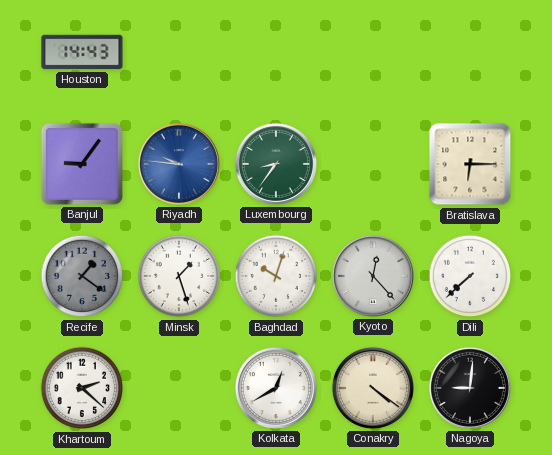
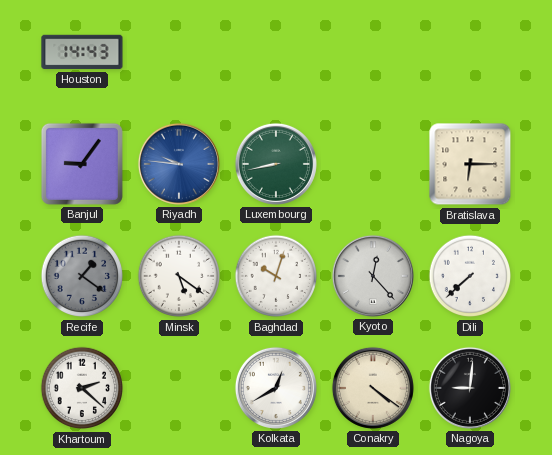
Luxembourg: 8:36 -> 8:43 (276, 164)
Minsk: 1:27 -> 5:21 (179, 276)
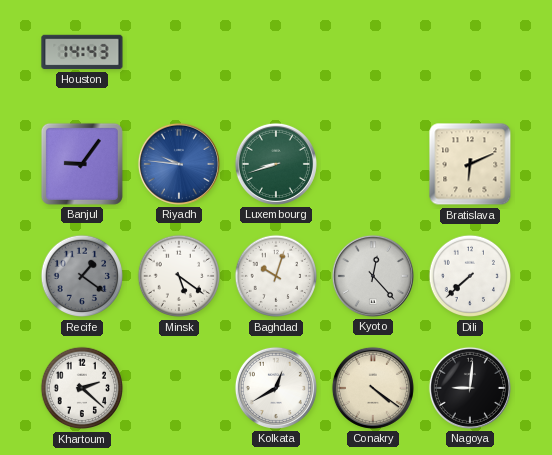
Luxembourg: 8:43 -> 8:42 (276, 164)
Bratislava: 6:15 -> 6:11 (470, 164)
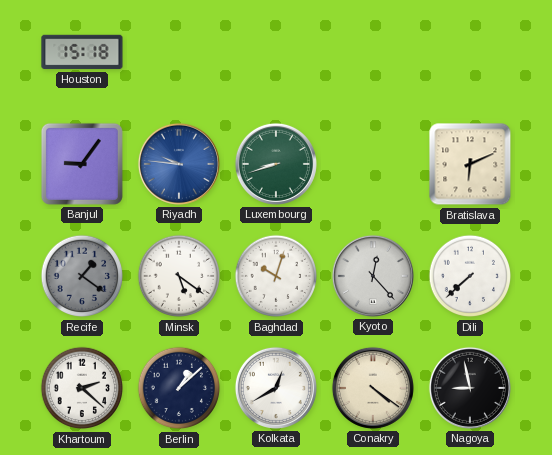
Houston: 14:43 -> 15:18 (82, 52)
Berlin: none -> 1:08 (179, 388)
Nagoya: 9:01 -> 8:58 (470, 388)
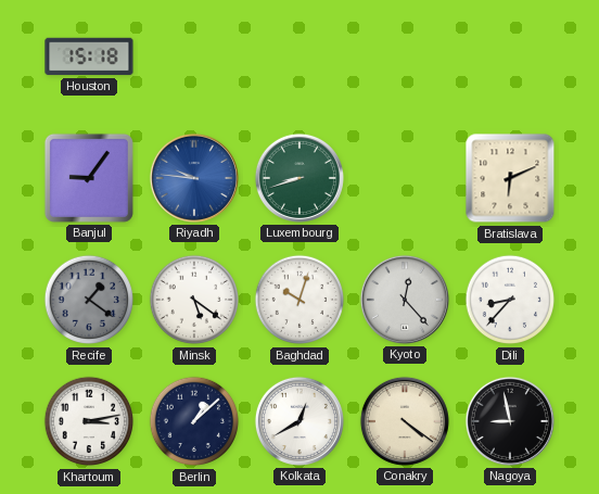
Dili: 7:38 -> 8:37 (510, 300)
Khartoum: 2:22 -> 3:13 (89, 421)
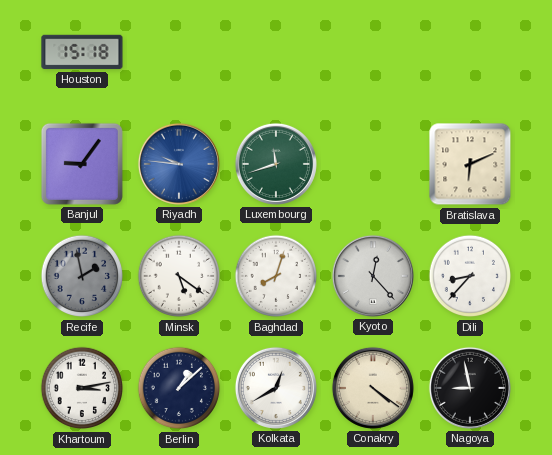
Luxembourg: 8:42 -> 11:42 (276, 164)
Recife: 1:21 -> 1:58 (82, 276)
Baghdad: 10:03 -> 8:03 (276, 276)
